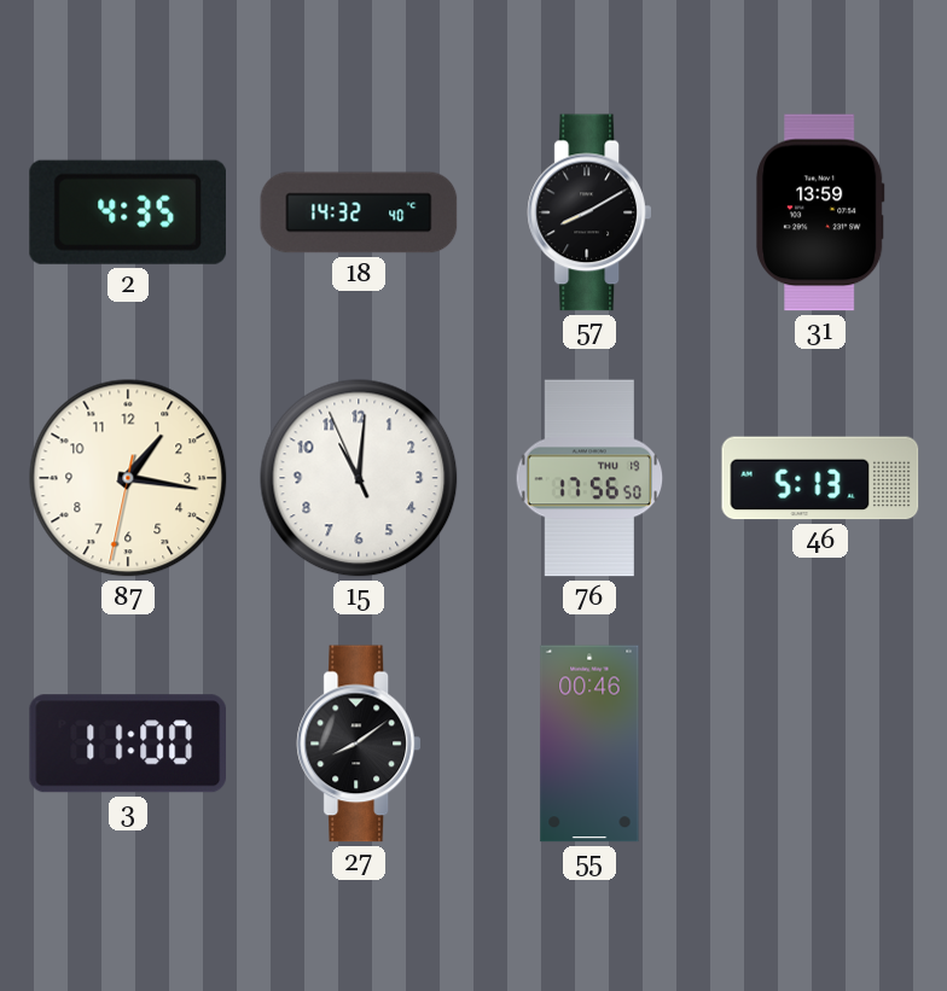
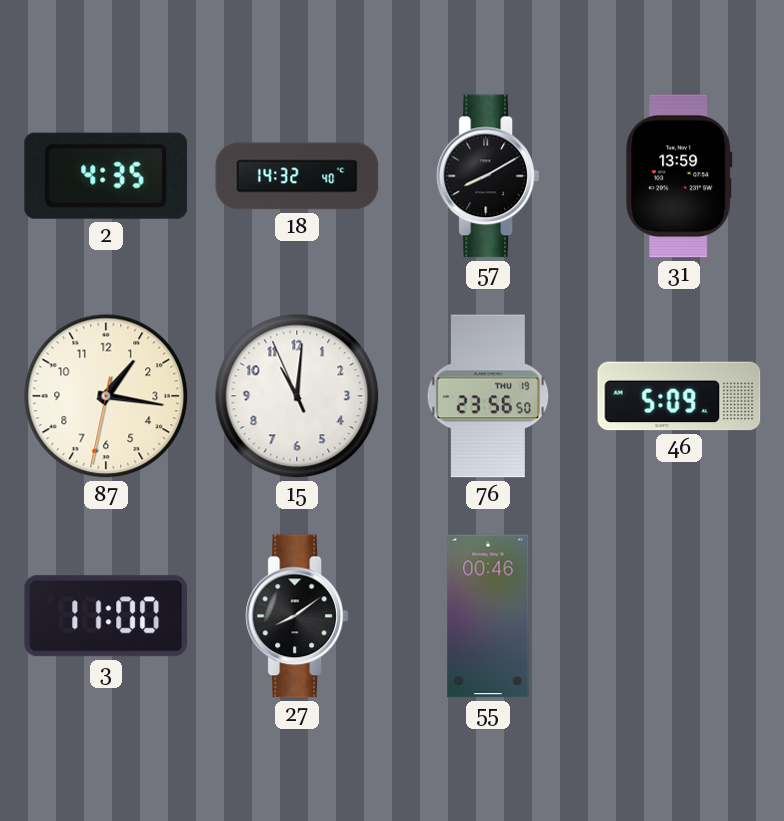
76: 17:56 -> 23:56 (488, 396)
46: 5:13 -> 5:09 (679, 396)
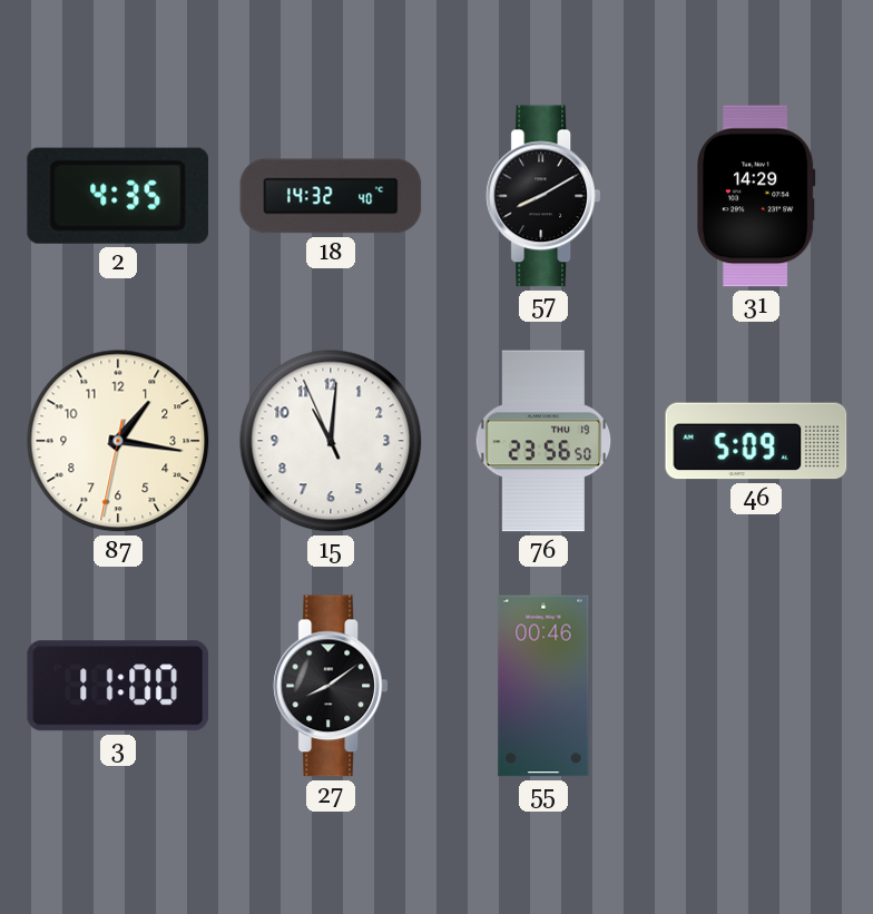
31: 13:59 -> 14:29 (757, 196)
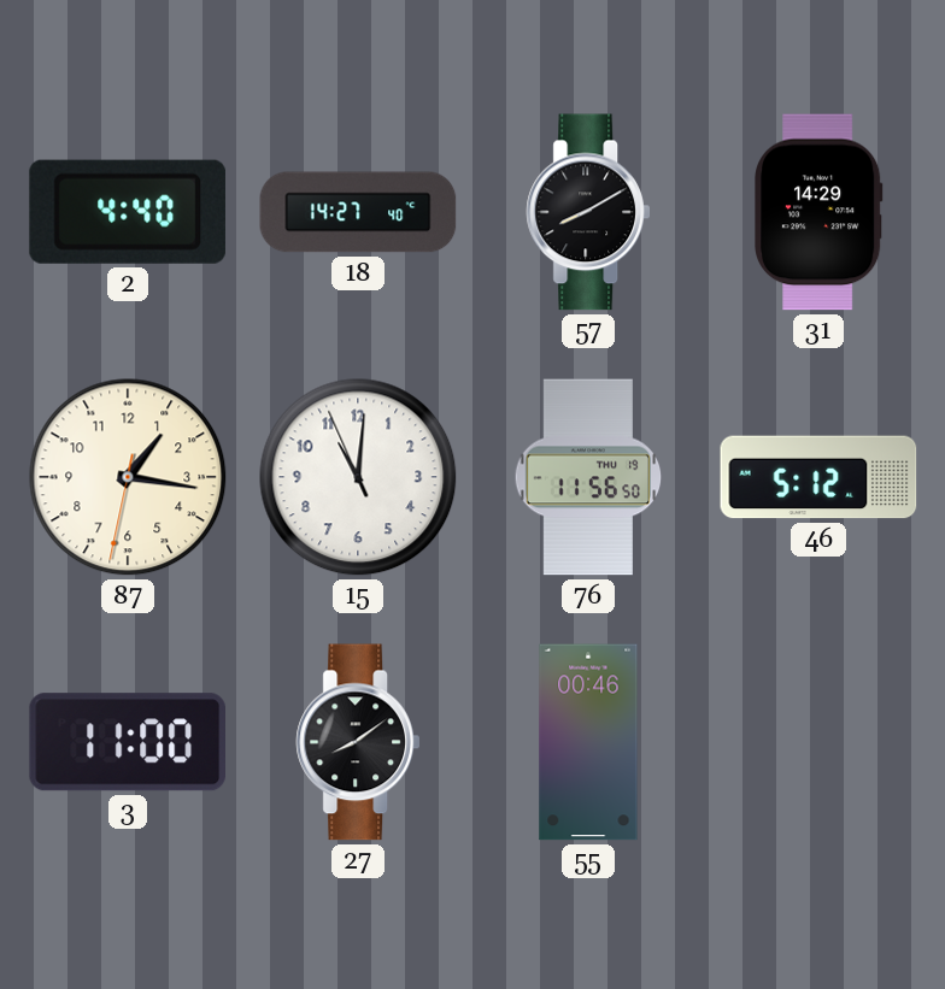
2: 4:35 -> 4:40 (128, 212)
18: 14:32 -> 14:27 (358, 212)
76: 23:56 -> 11:56 (588, 477)
46: 5:09 -> 5:12 (818, 477)
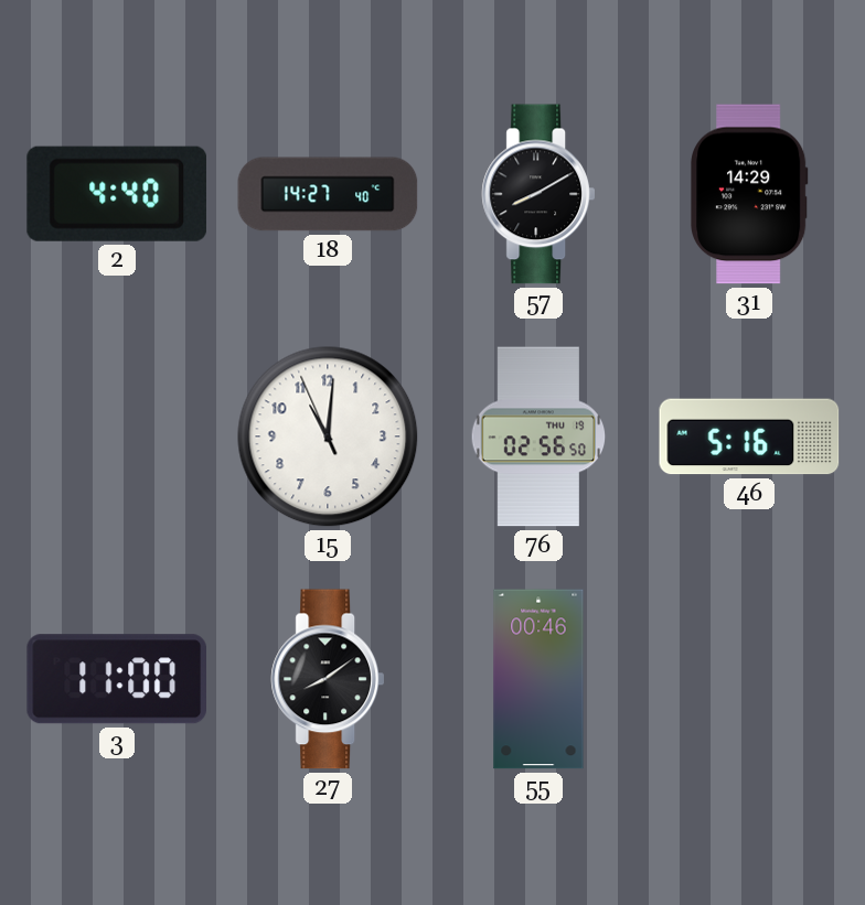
87: 1:16 -> none (128, 477)
76: 11:56 -> 02:56 (538, 437)
46: 5:12 -> 5:16 (749, 437)
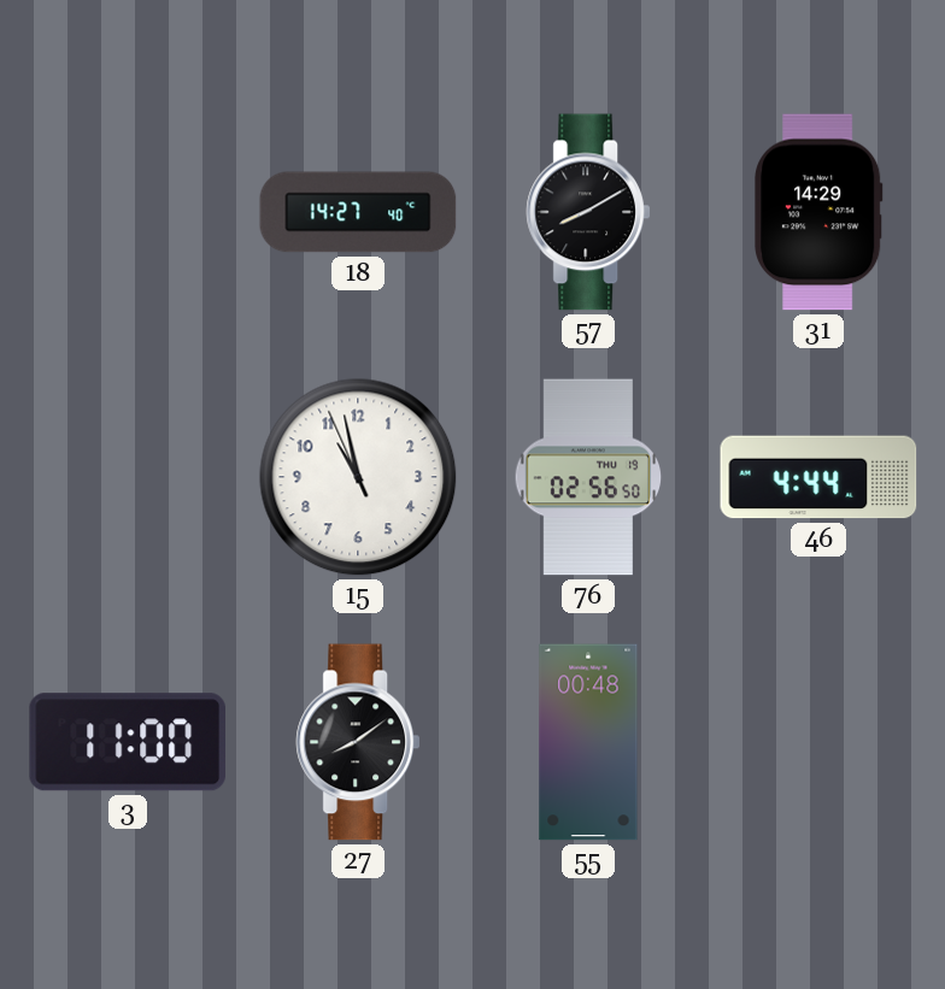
2: 4:40 -> none (117, 194)
15: 11:00 -> 10:57 (358, 477)
46: 5:16 -> 4:44 (818, 477)
55: 00:46 -> 00:48 (588, 742)
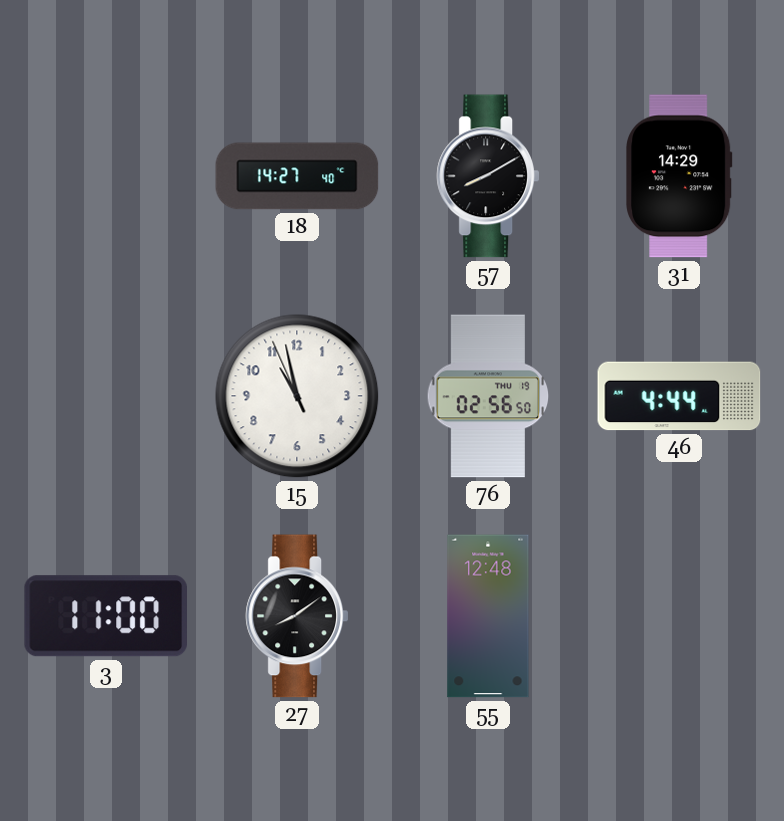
55: 00:48 -> 12:48 (488, 616)
